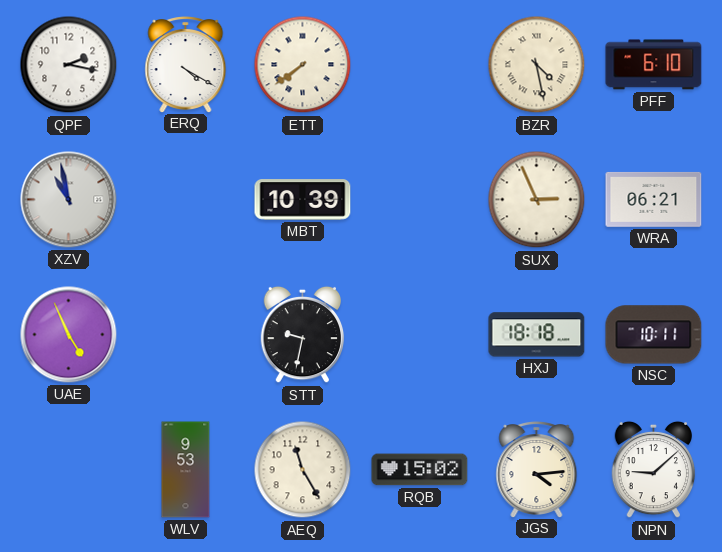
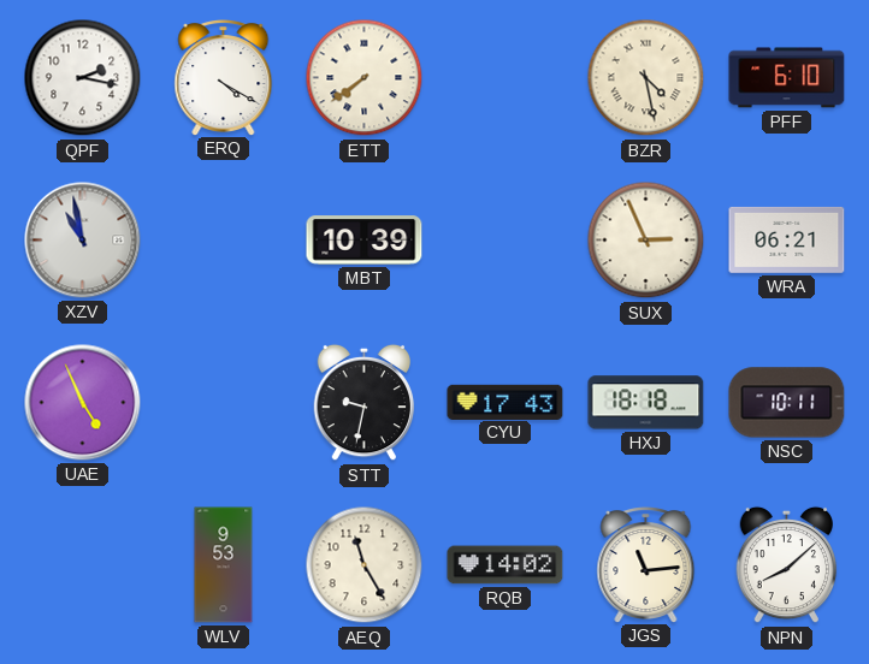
CYU: none -> 17:43 (506, 402)
RQB: 15:02 -> 14:02 (506, 565)
JGS: 4:14 -> 11:14 (646, 565)
NPN: 9:08 -> 8:08 (787, 565)
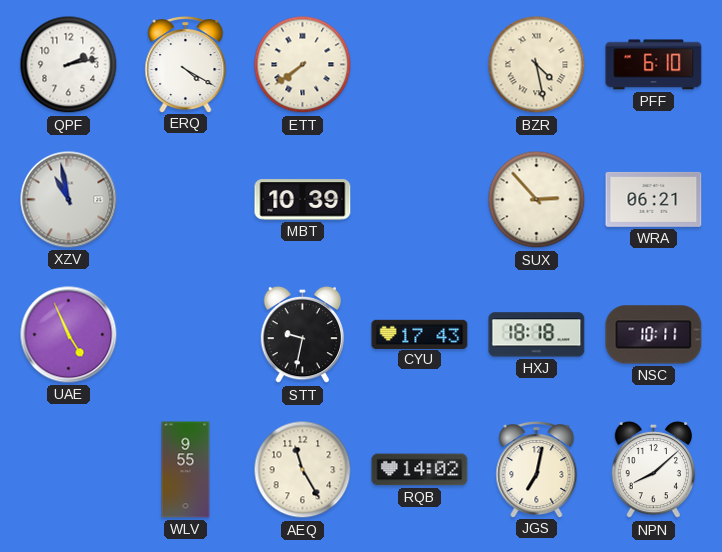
QPF: 2:17 -> 2:13 (69, 65)
SUX: 2:56 -> 2:53 (537, 200)
WLV: 9:53 -> 9:55 (186, 470)
JGS: 11:14 -> 7:02 (537, 470)
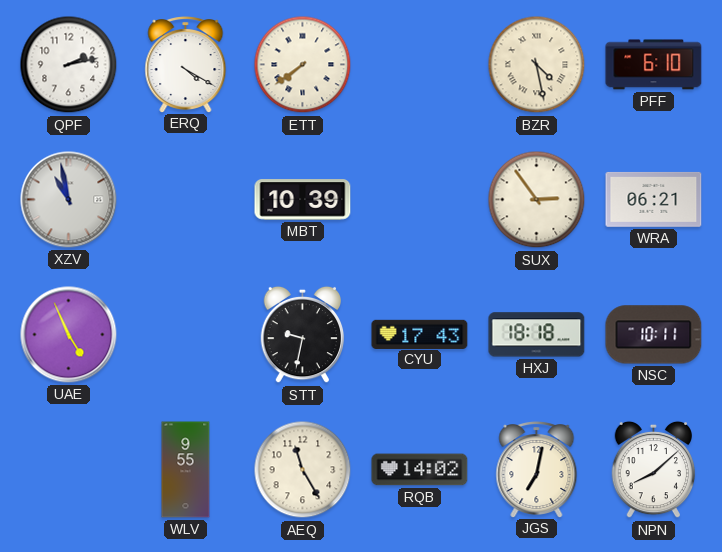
SUX: 2:53 -> 2:54 (537, 200)
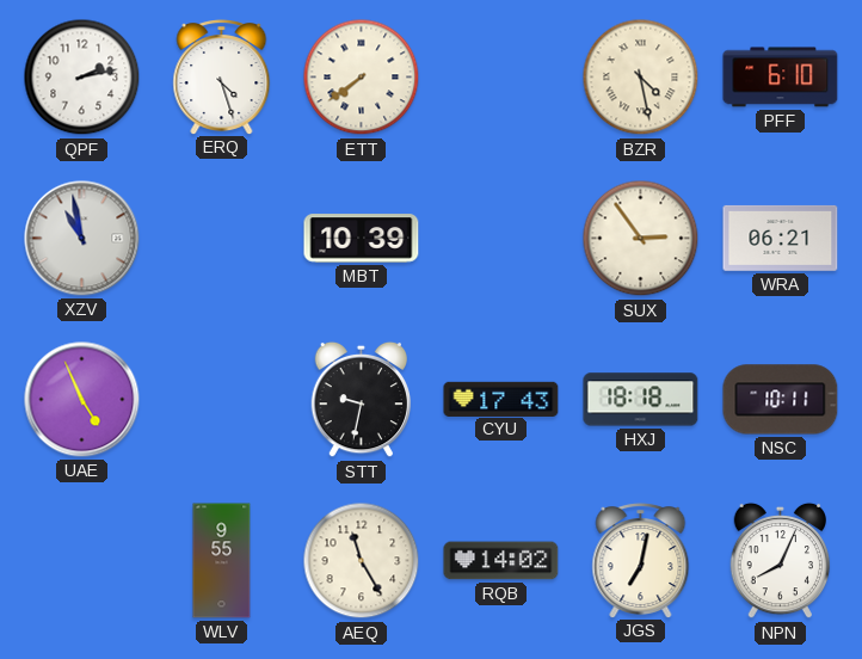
ERQ: 4:20 -> 4:27 (222, 78)
NPN: 8:08 -> 8:04 (781, 561)
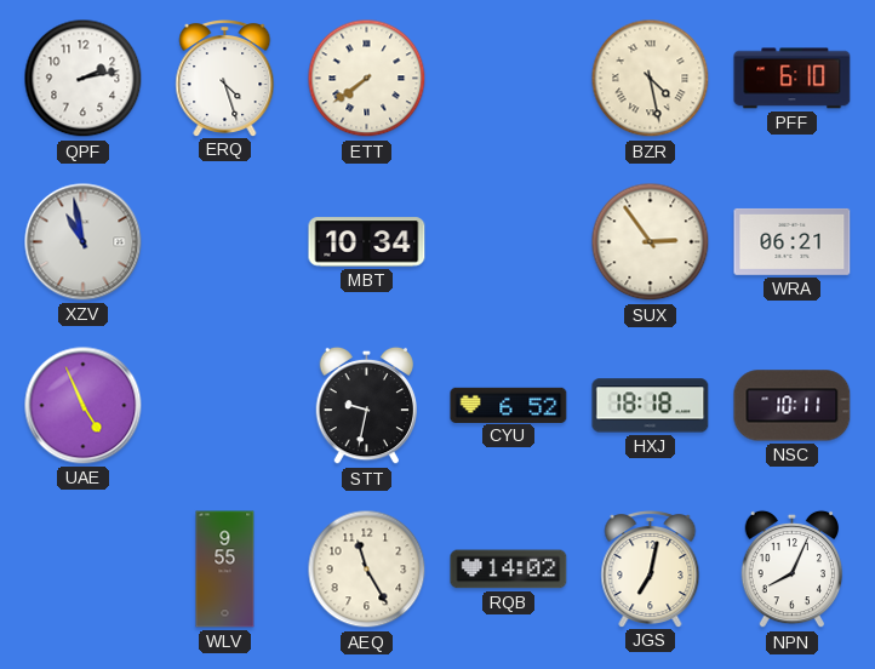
MBT: 10:39 -> 10:34 (367, 242)
CYU: 17:43 -> 6:52 (509, 405)
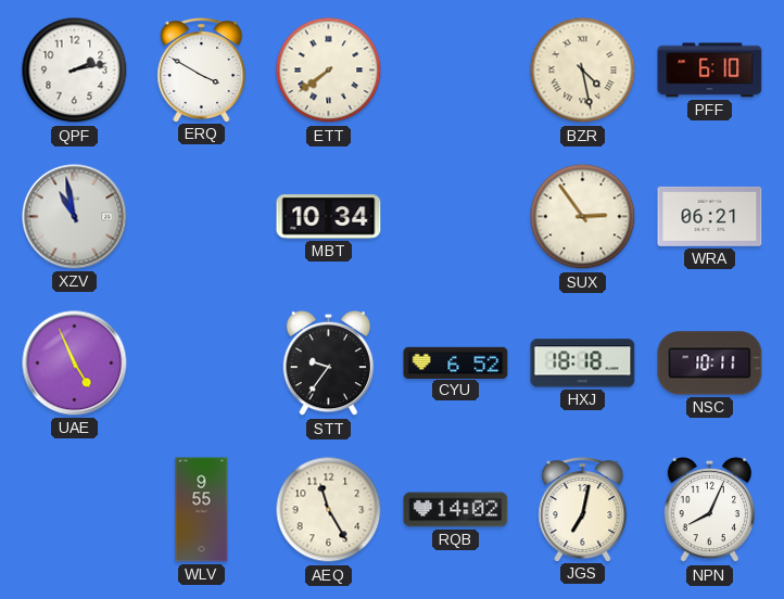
ERQ: 4:27 -> 3:50 (202, 71)
STT: 9:32 -> 9:36 (329, 364)
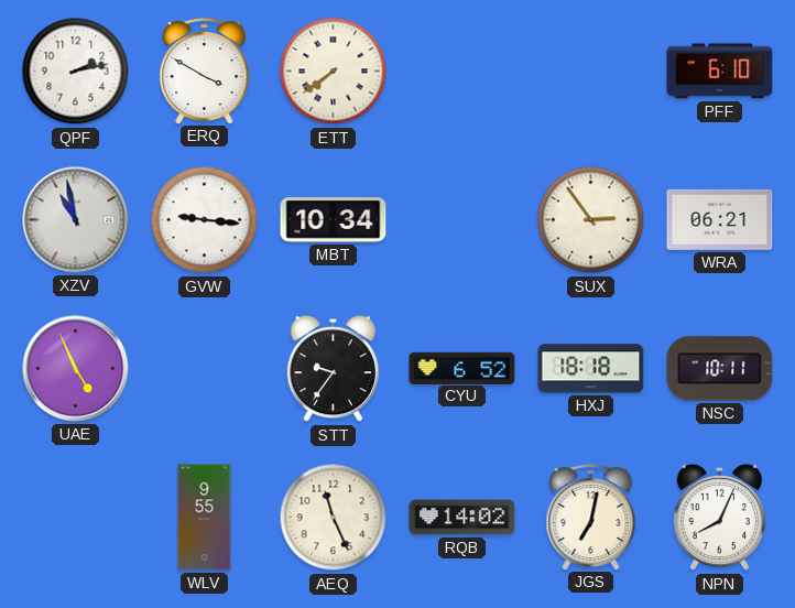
BZR: 4:28 -> none (583, 71)
GVW: none -> 9:16 (205, 220)
AEQ: 11:25 -> 11:26 (334, 518)
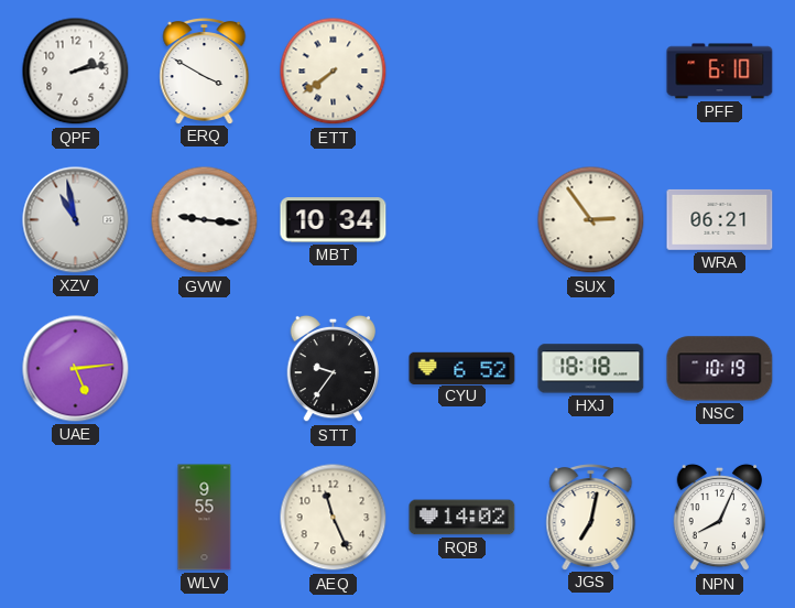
UAE: 4:56 -> 5:14 (76, 369)
NSC: 10:11 -> 10:19 (720, 369)
